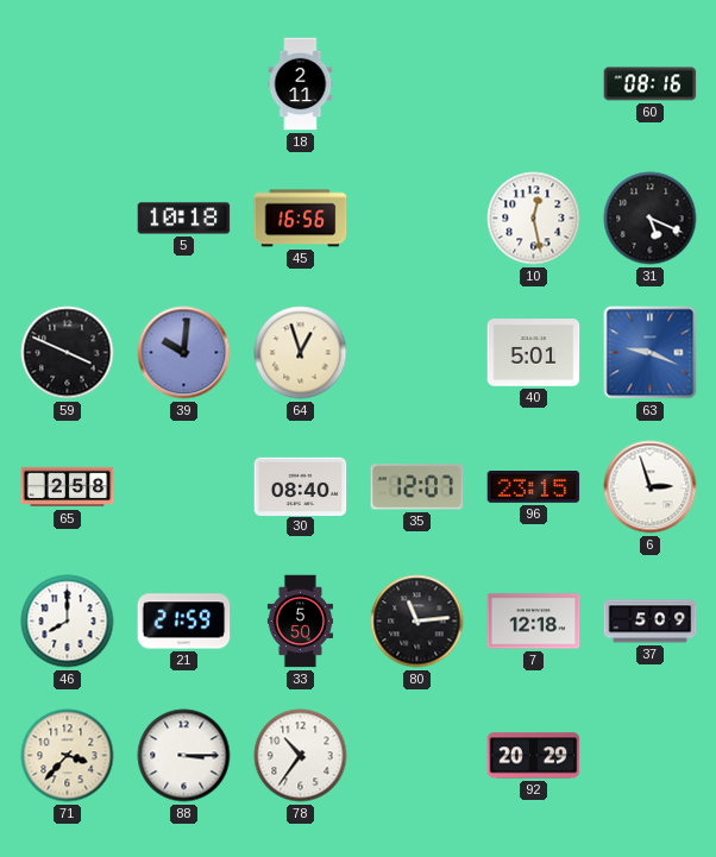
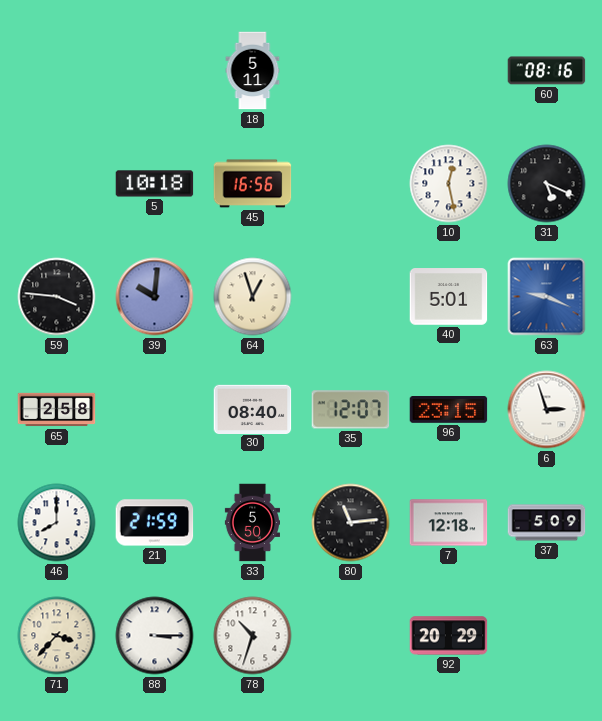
18: 2:11 -> 5:11 (253, 71)
59: 3:49 -> 3:46 (57, 297)
78: 10:36 -> 10:33 (253, 636)
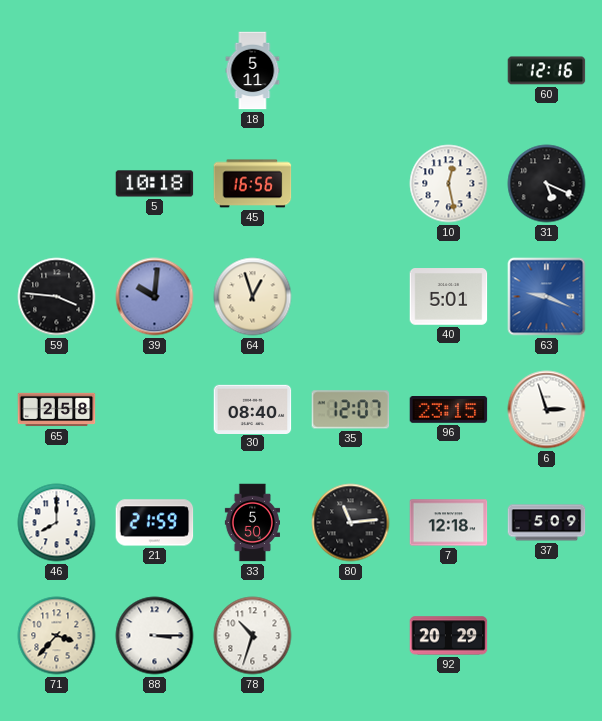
60: 08:16 -> 12:16 (547, 71)
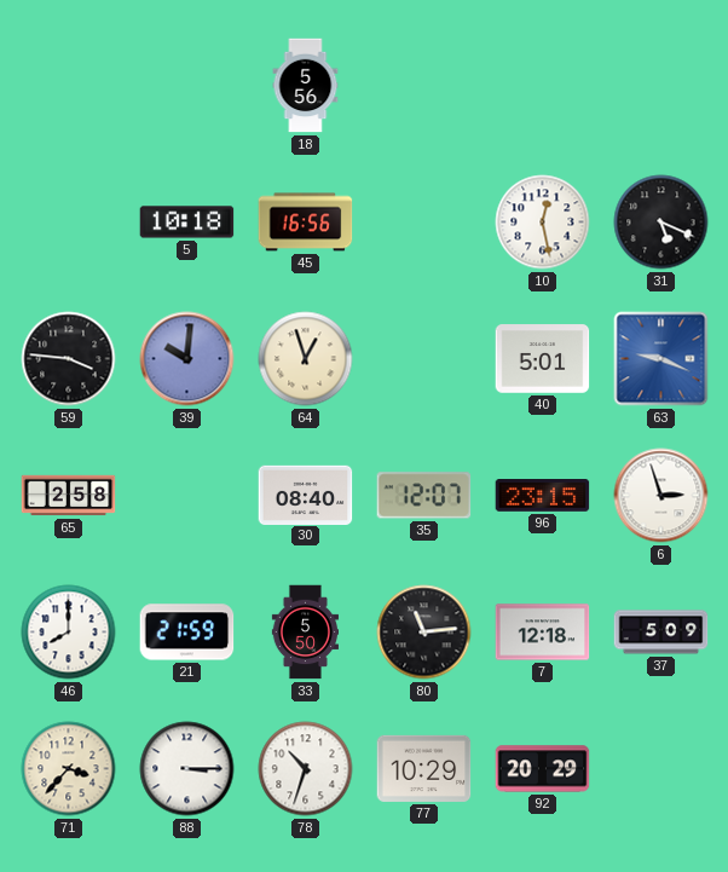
18: 5:11 -> 5:56 (306, 86)
60: 12:16 -> none (547, 71)
77: none -> 10:29 (424, 768)
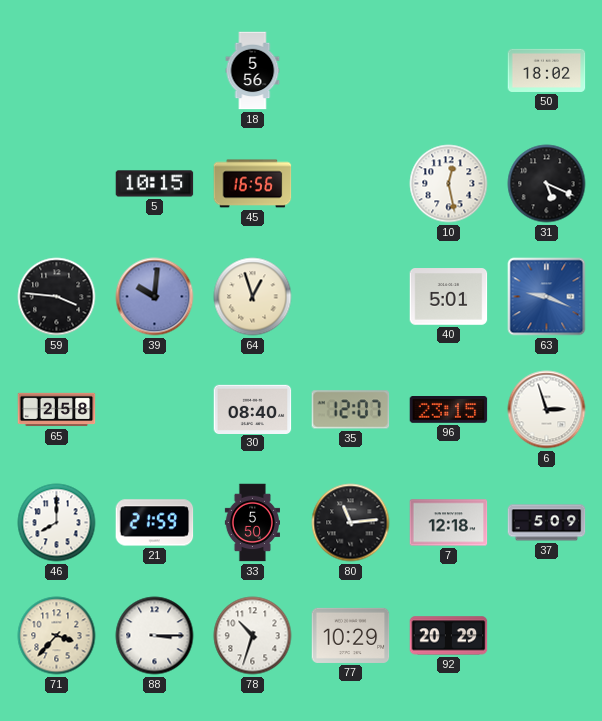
50: none -> 18:02 (547, 70)
5: 10:18 -> 10:15 (155, 184)
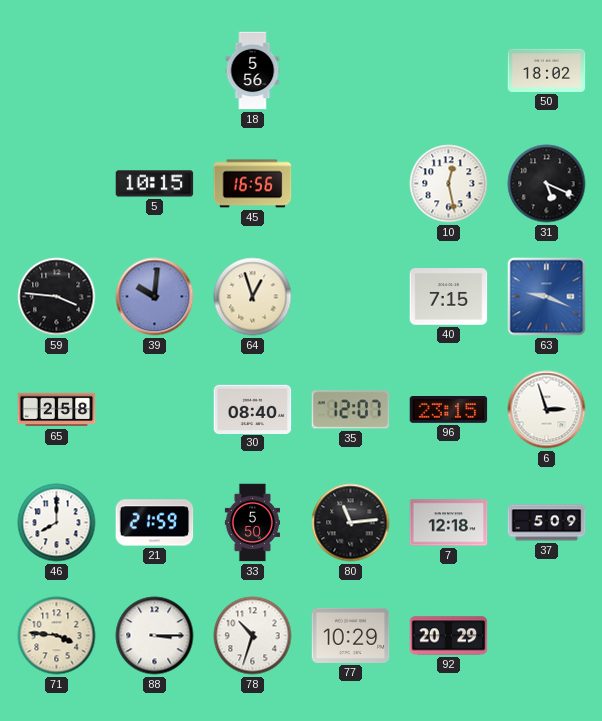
40: 5:01 -> 7:15 (449, 297)
71: 3:37 -> 3:46 (57, 636)
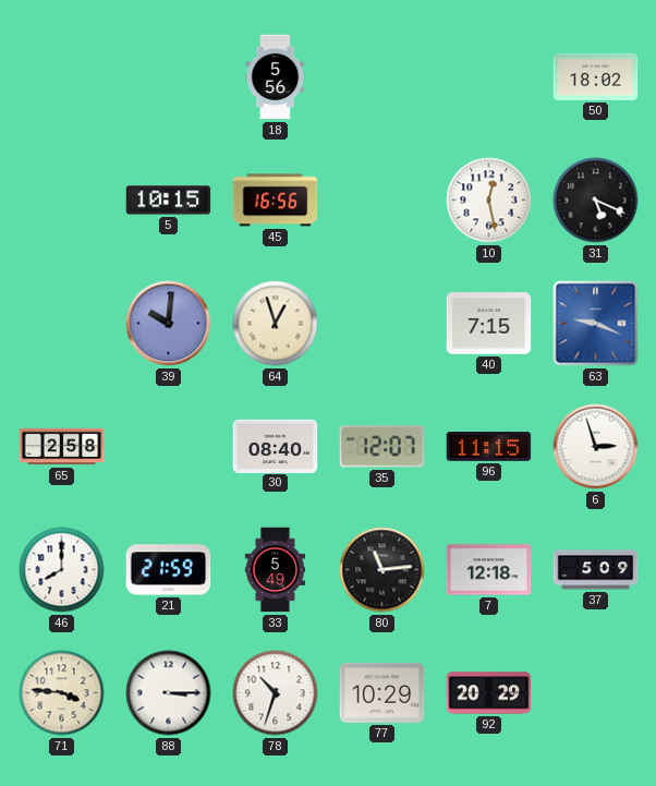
59: 3:46 -> none (57, 297)
96: 23:15 -> 11:15 (489, 447)
33: 5:50 -> 5:49 (275, 570)
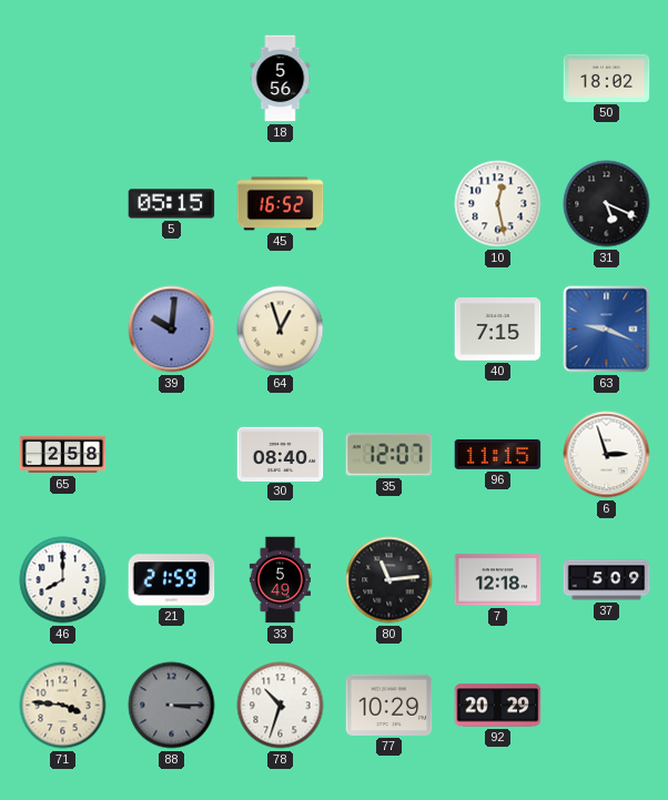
5: 10:15 -> 05:15 (172, 204)
45: 16:56 -> 16:52 (281, 204)
88 dial: white -> grey (172, 706)
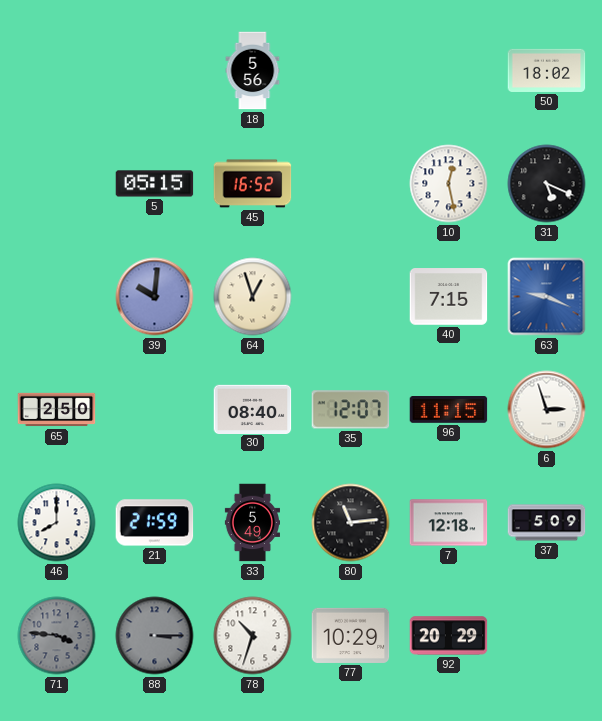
65: 2:58 -> 2:50 (57, 410)
71 dial: cream -> grey (57, 636)
